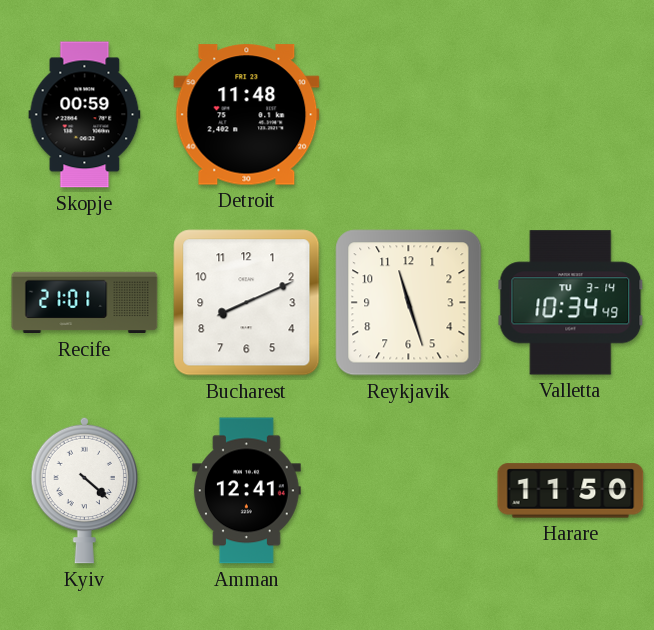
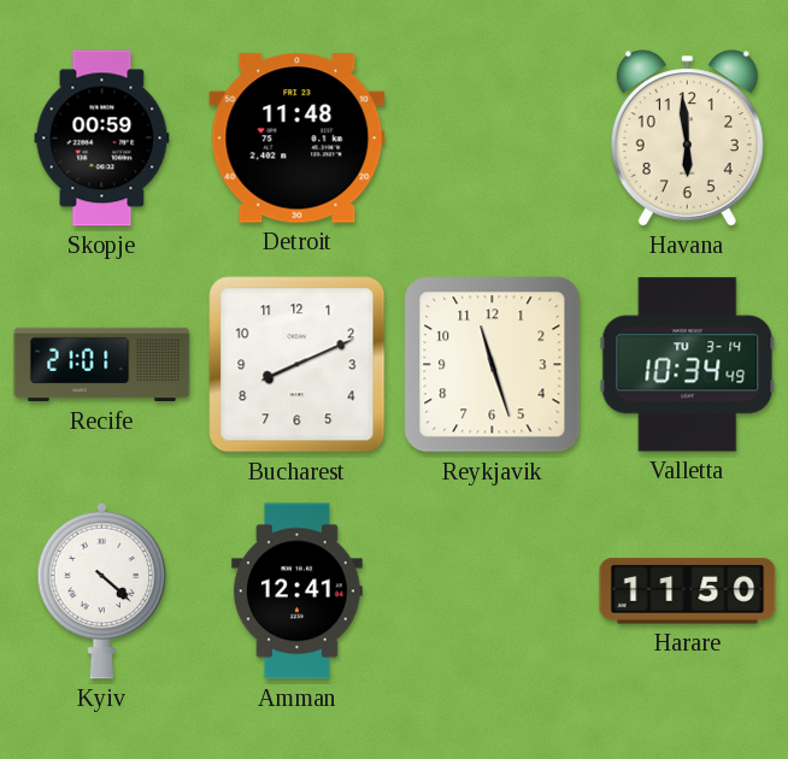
Havana: none -> 5:59 (687, 139)
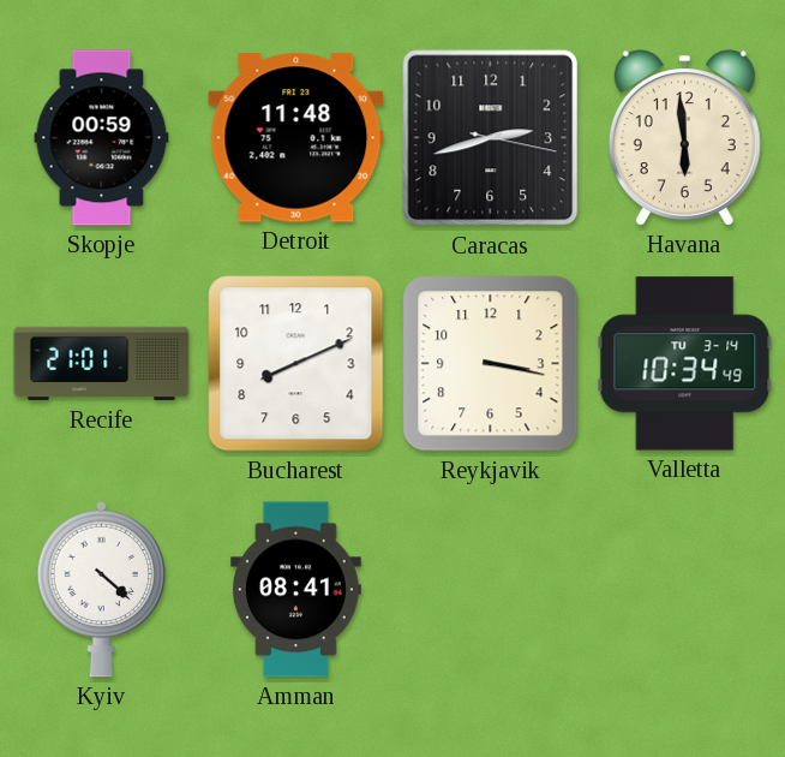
Caracas: none -> 2:42 (491, 138)
Reykjavik: 11:27 -> 3:17 (491, 364)
Amman: 12:41 -> 08:41 (295, 590)
Harare: 11:50 -> none (688, 592)
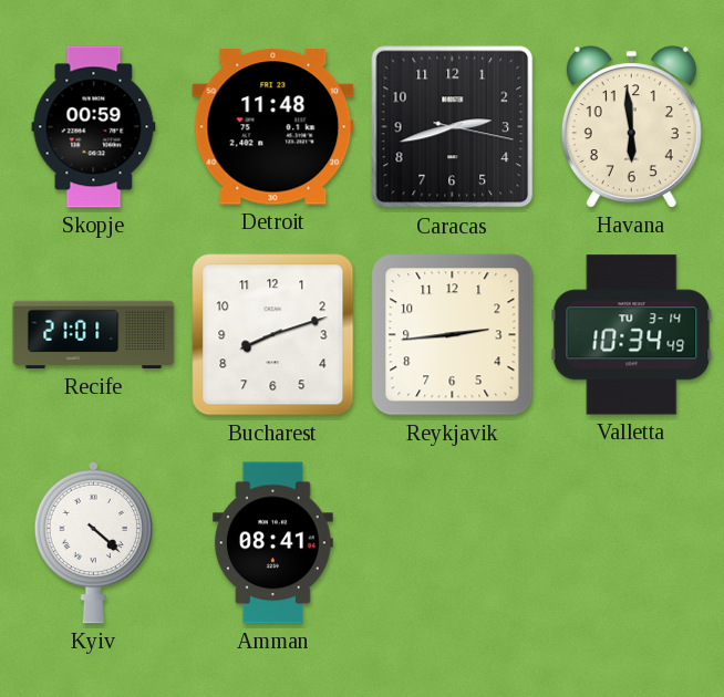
Bucharest: 8:11 -> 8:12 (273, 335)
Reykjavik: 3:17 -> 2:44 (453, 335)
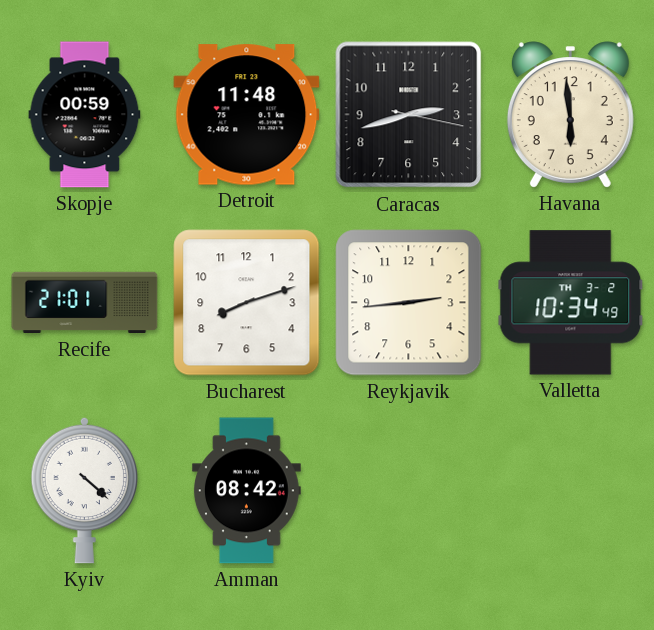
Valletta date: TU 3-14 -> TH 3-2 (571, 303)
Amman: 08:41 -> 08:42 (246, 491)
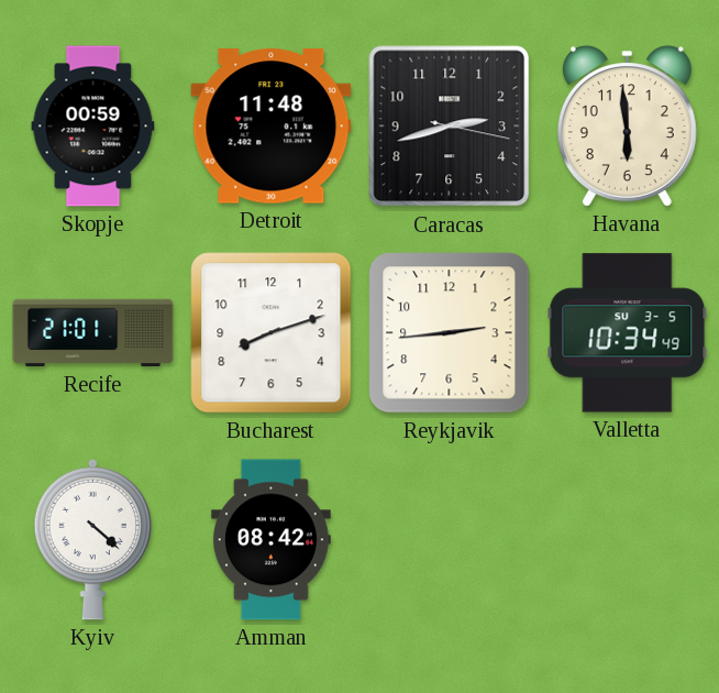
Valletta date: TH 3-2 -> SU 3-5 (628, 333)
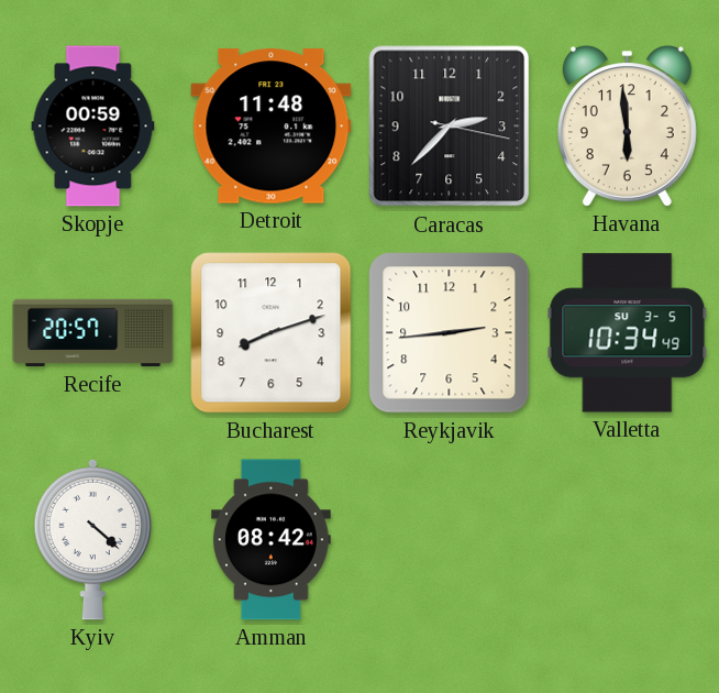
Caracas: 2:42 -> 2:37 (450, 127)
Recife: 21:01 -> 20:57 (93, 333)
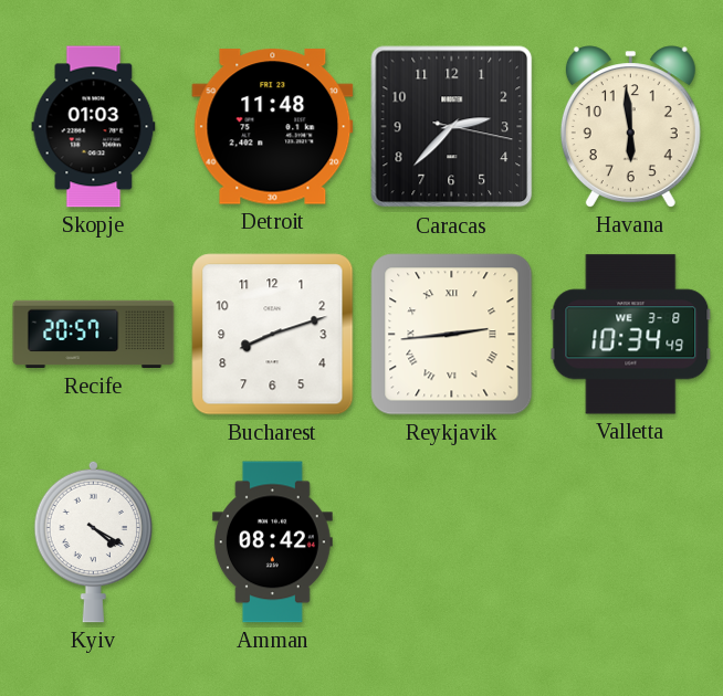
Skopje: 00:59 -> 01:03 (94, 127)
Reykjavik numerals: Arabic -> Roman (452, 335)
Valletta date: SU 3-5 -> WE 3-8 (631, 335)
Kyiv: 4:22 -> 4:20 (94, 541)
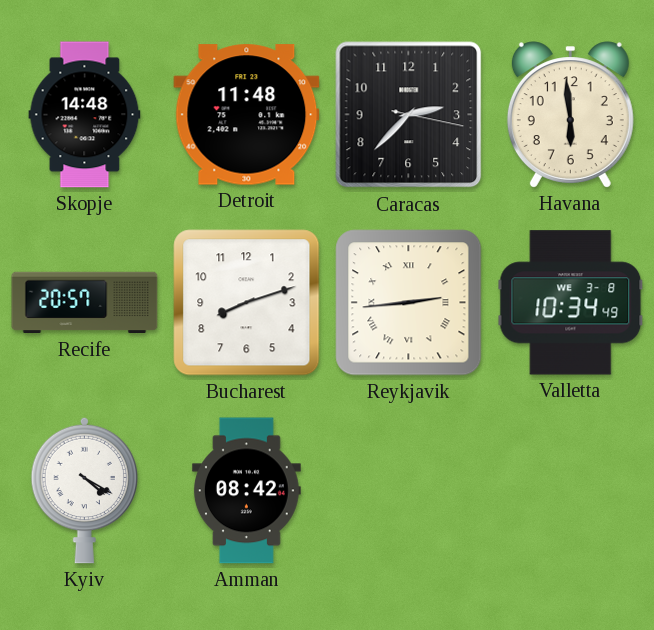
Skopje: 01:03 -> 14:48 (85, 115)
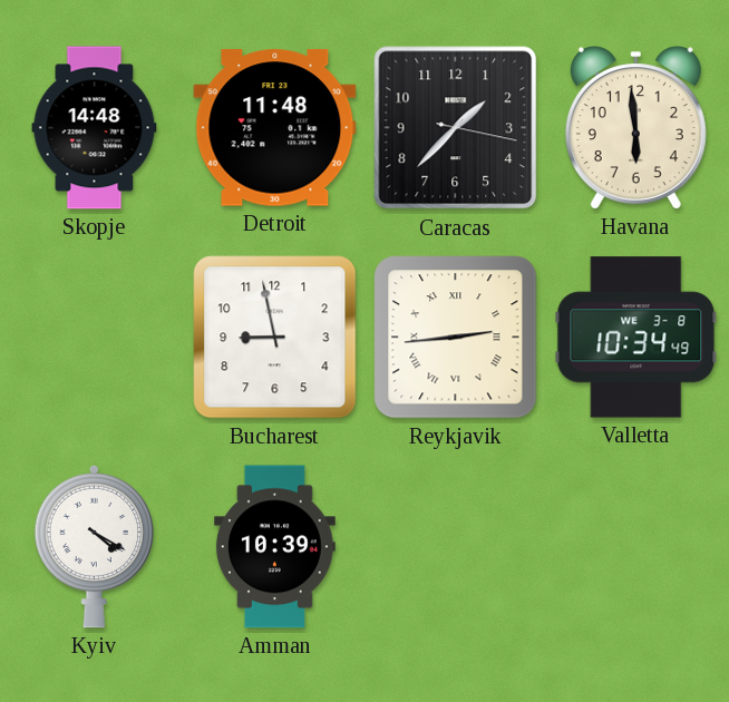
Caracas: 2:37 -> 1:37 (456, 128)
Recife: 20:57 -> none (85, 303)
Bucharest: 8:12 -> 8:58 (275, 338)
Amman: 08:42 -> 10:39 (274, 547)
